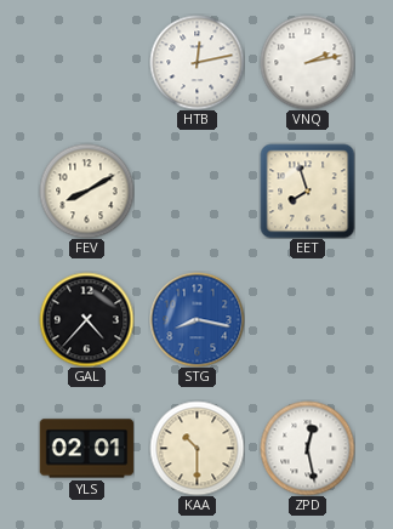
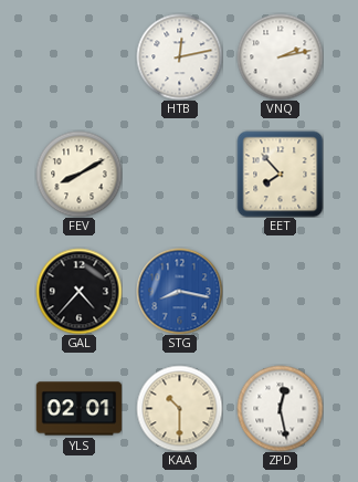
EET: 7:57 -> 7:53 (280, 174)
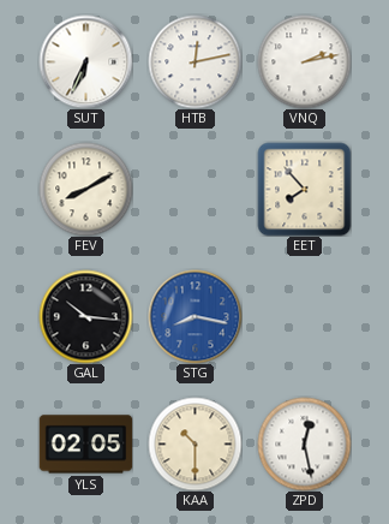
SUT: none -> 6:34 (85, 61)
GAL: 4:37 -> 10:16 (85, 316)
YLS: 02:01 -> 02:05 (85, 445)
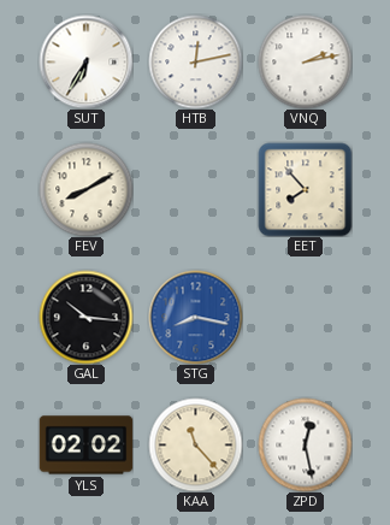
SUT: 6:34 -> 6:35 (85, 61)
YLS: 02:05 -> 02:02 (85, 446)
KAA: 10:30 -> 11:23 (195, 444)
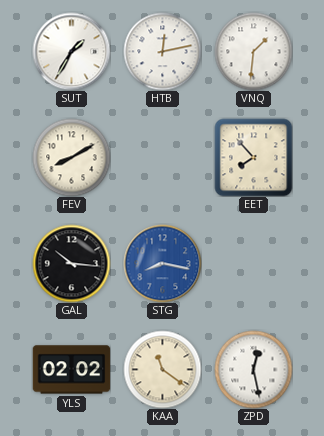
SUT: 6:35 -> 1:35 (71, 51)
VNQ: 2:13 -> 1:31 (253, 51)
KAA: 11:23 -> 11:21 (162, 369)
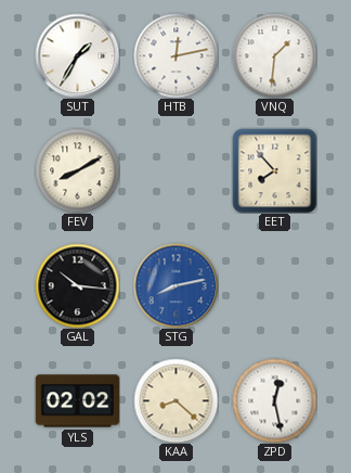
STG: 8:17 -> 8:13 (175, 285)
KAA: 11:21 -> 8:22 (175, 400)
